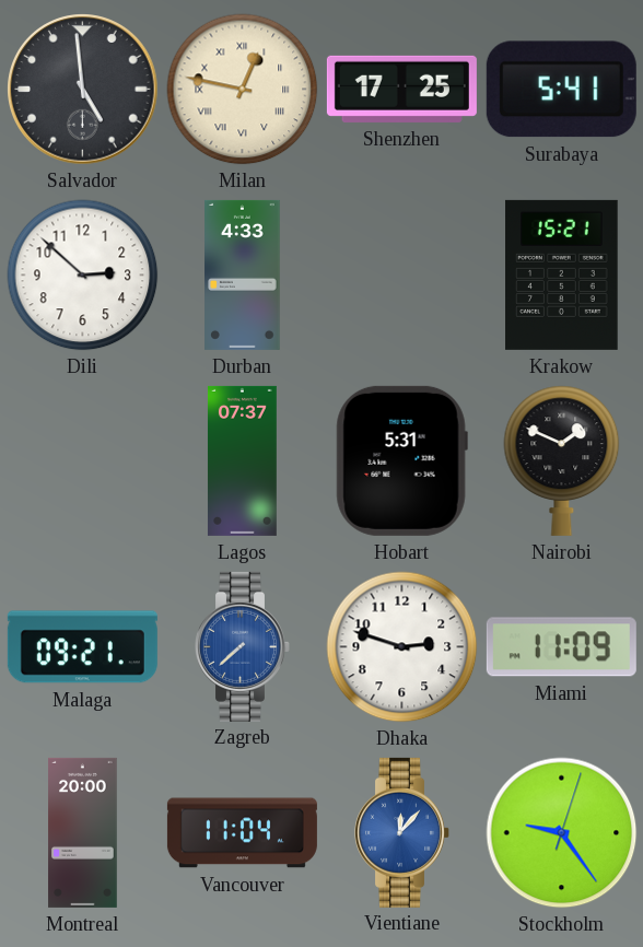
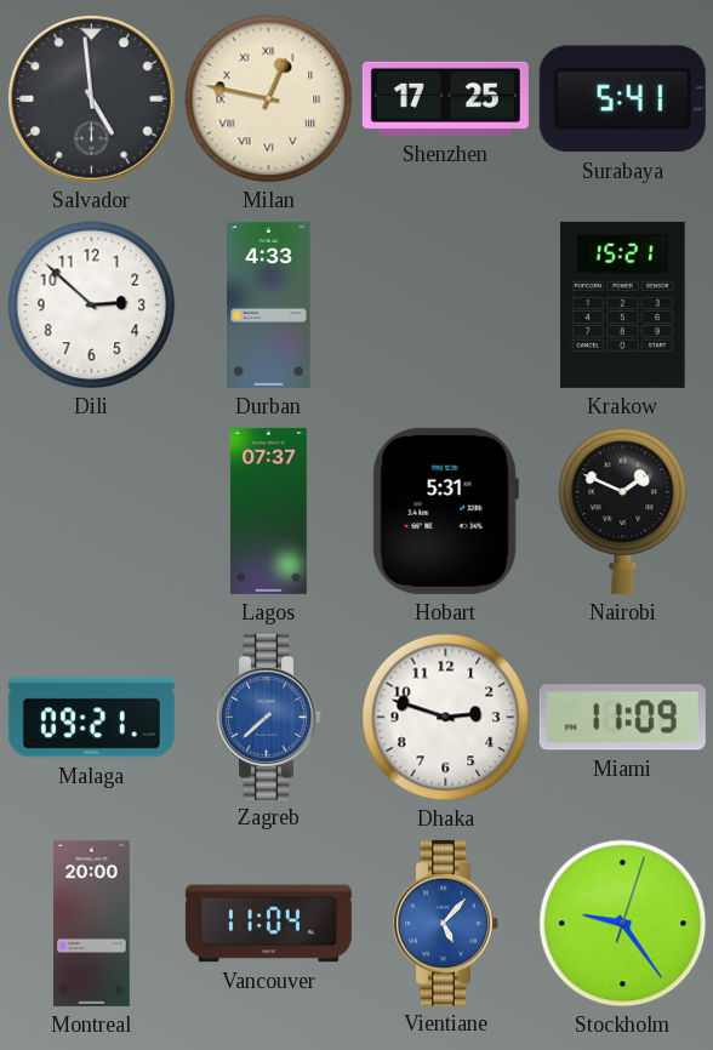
Vientiane: 12:07 -> 5:07 (446, 923)
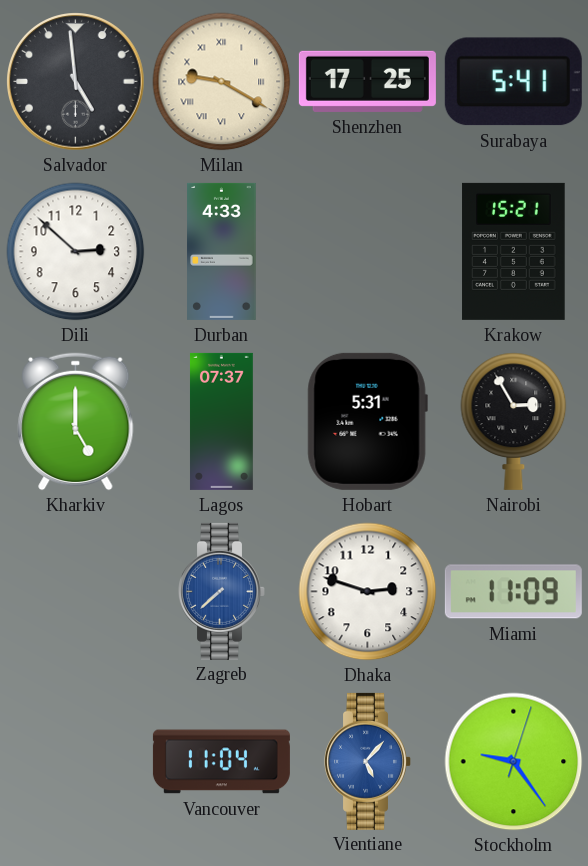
Milan: 12:47 -> 9:20 (222, 82)
Kharkiv: none -> 5:00 (76, 422)
Nairobi: 1:49 -> 2:55 (514, 421)
Malaga: 09:21 -> none (91, 718)
Montreal: 20:00 -> none (92, 923)
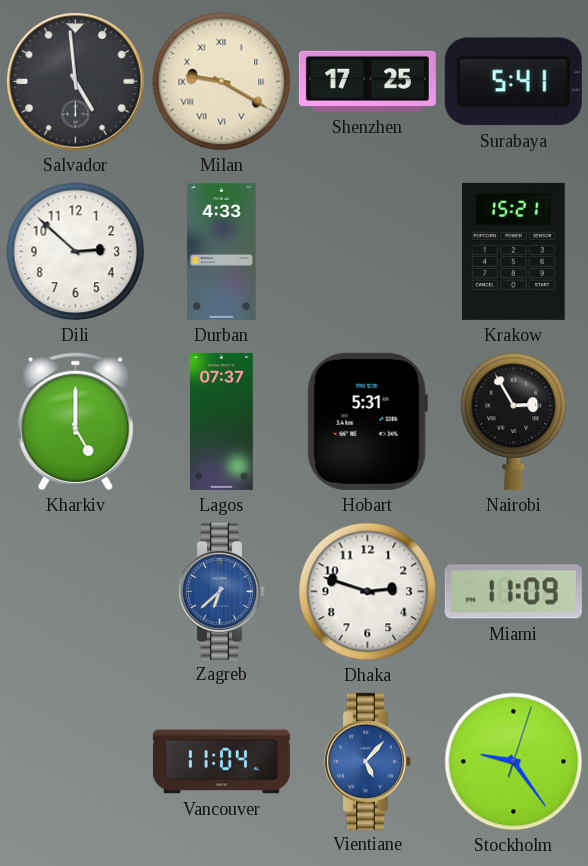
Zagreb: 7:38 -> 6:38 (222, 591)
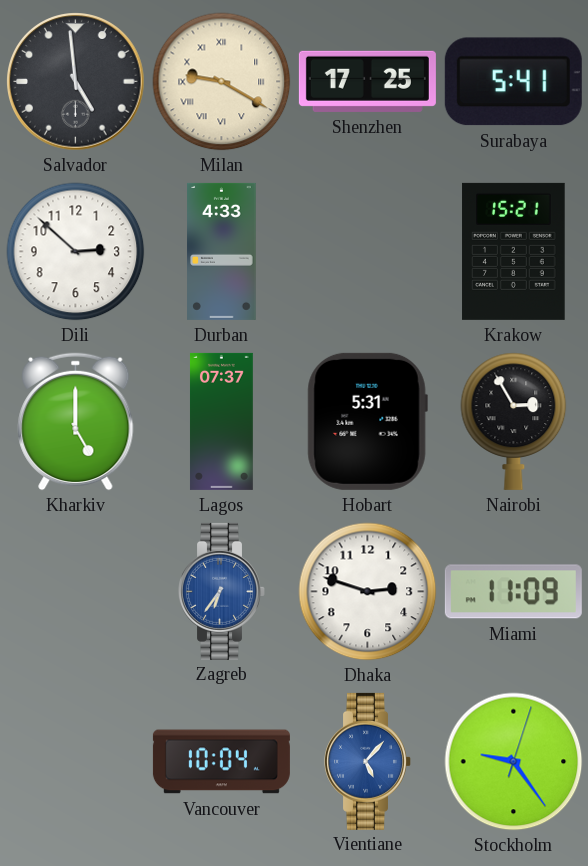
Zagreb: 6:38 -> 6:36 (222, 591)
Vancouver: 11:04 -> 10:04 (221, 762)
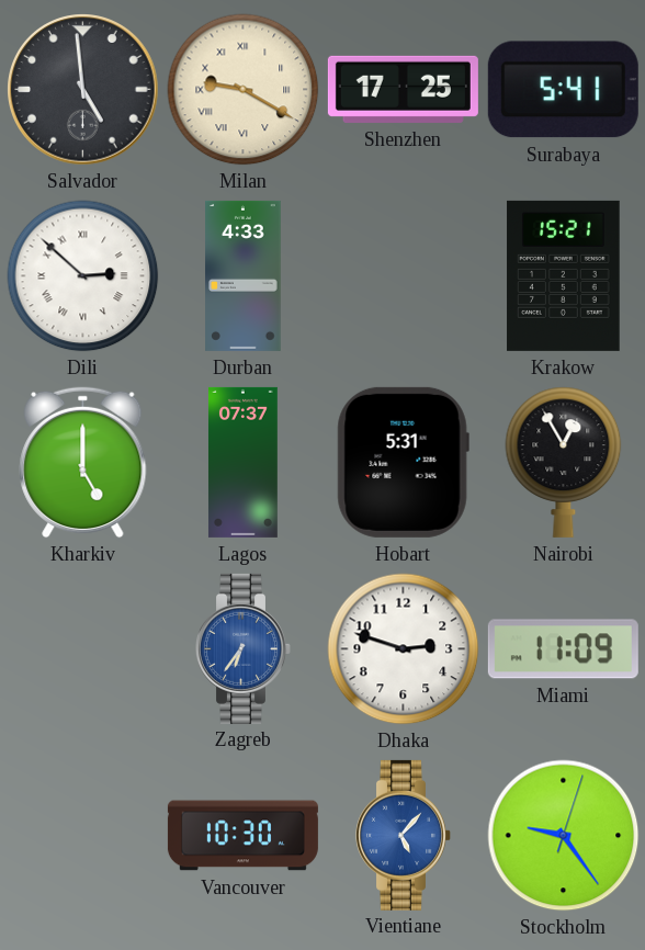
Dili numerals: Arabic -> Roman (83, 276)
Nairobi: 2:55 -> 12:55 (564, 462)
Vancouver: 10:04 -> 10:30 (242, 836)
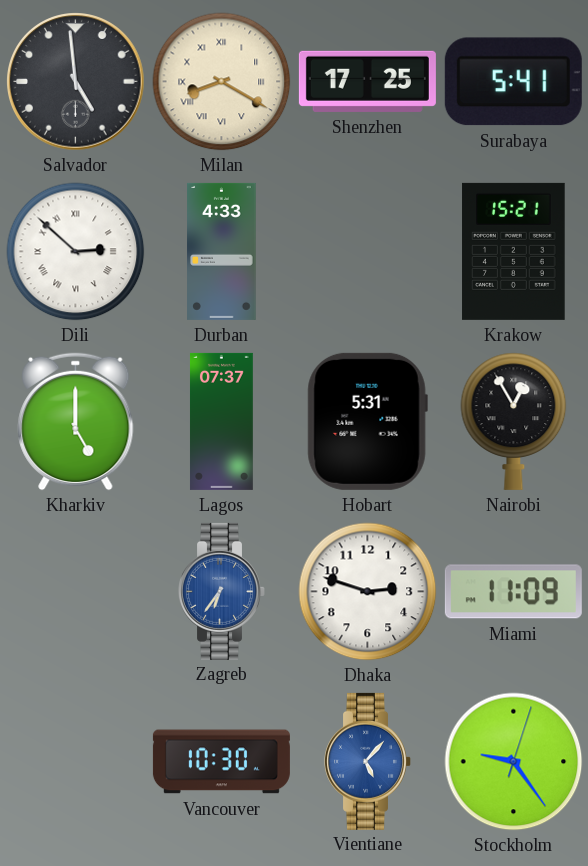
Milan: 9:20 -> 8:20 (222, 82)
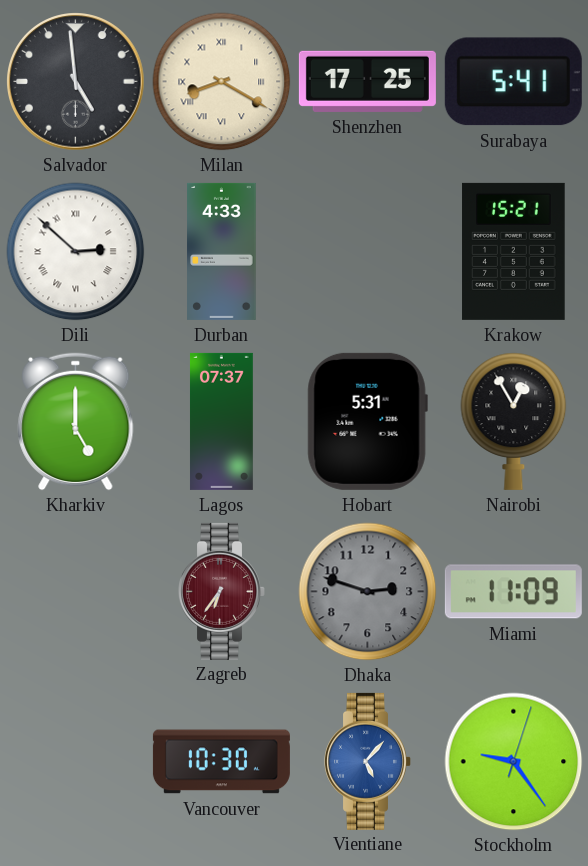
Zagreb dial: blue -> burgundy (222, 591)
Dhaka dial: white -> grey (368, 592)
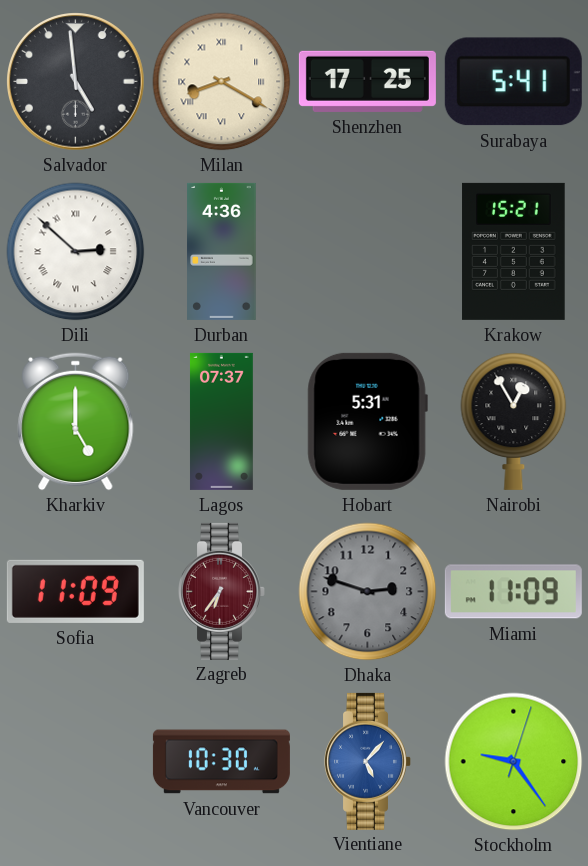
Durban: 4:33 -> 4:36 (222, 251)
Sofia: none -> 11:09 (75, 591)
